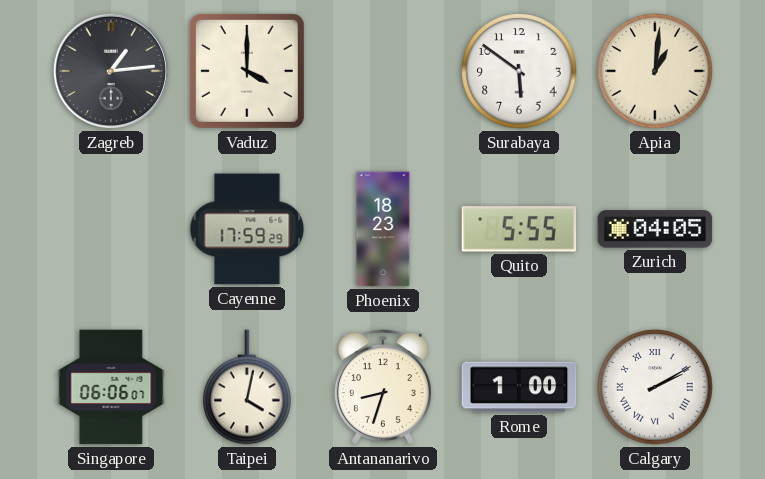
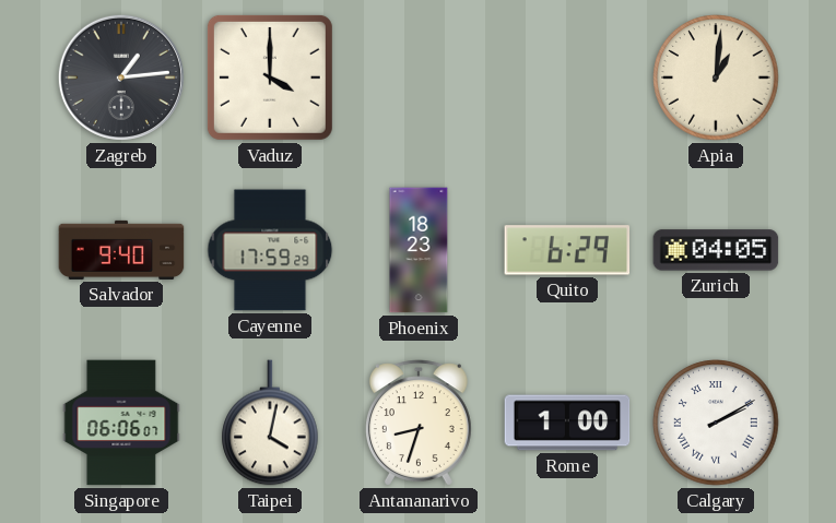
Surabaya: 5:51 -> none (519, 71)
Salvador: none -> 9:40 (121, 250)
Quito: 5:55 -> 6:29 (567, 250)
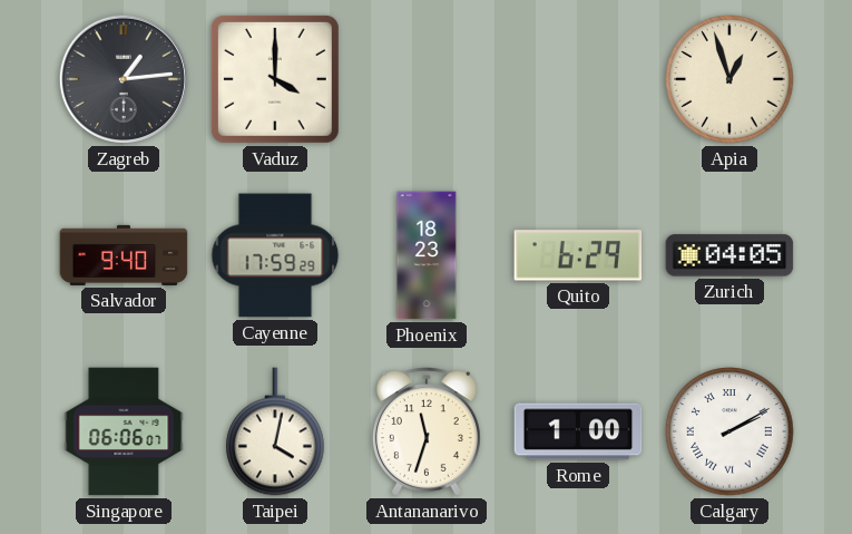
Apia: 1:01 -> 12:57 (729, 79)
Antananarivo: 8:33 -> 11:33 (427, 431)
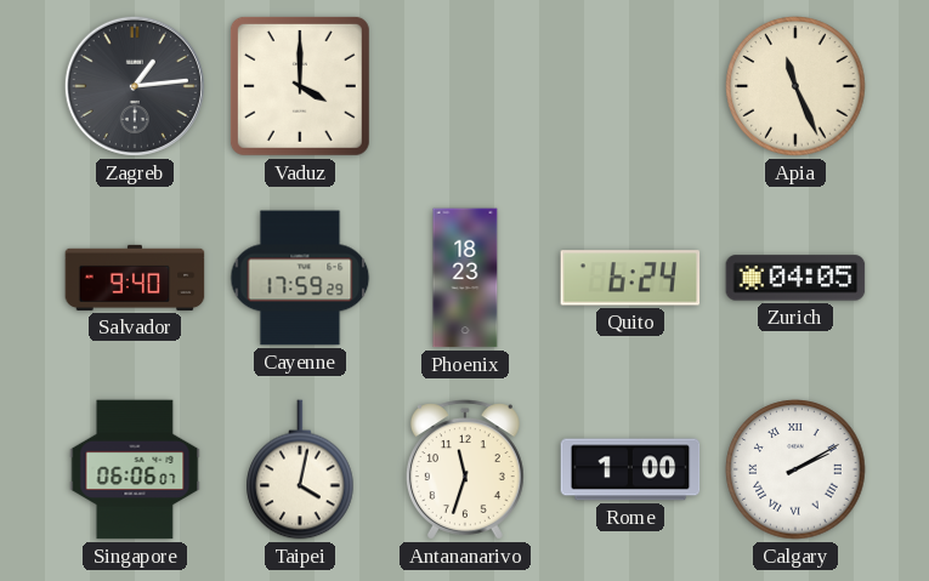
Apia: 12:57 -> 11:26 (795, 86)
Quito: 6:29 -> 6:24 (630, 278)
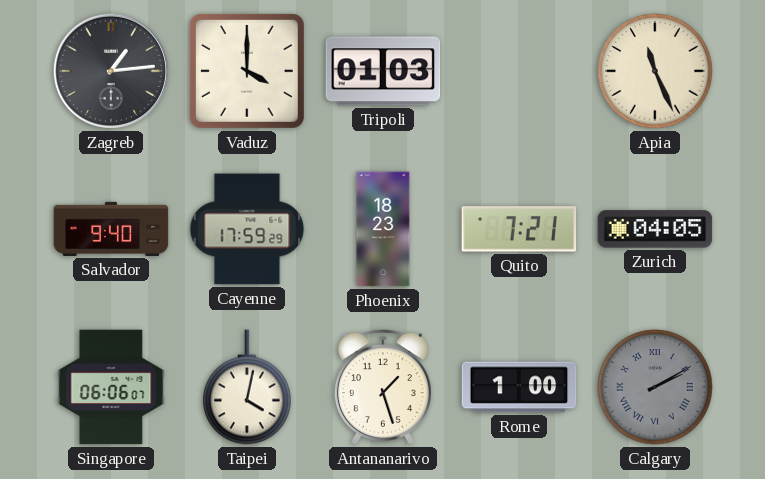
Tripoli: none -> 01:03 (383, 71)
Quito: 6:24 -> 7:21 (519, 229)
Antananarivo: 11:33 -> 1:27 (383, 387)
Calgary dial: white -> grey (655, 387)
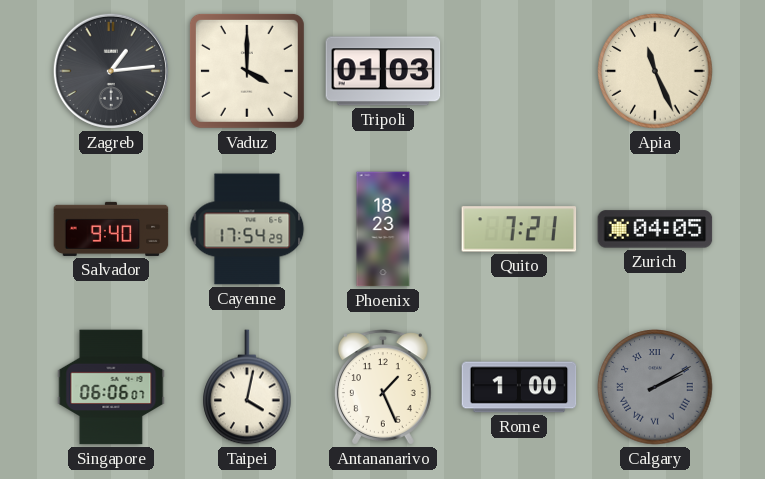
Cayenne: 17:59 -> 17:54 (247, 229)
Antananarivo: 1:27 -> 1:26 (383, 387)
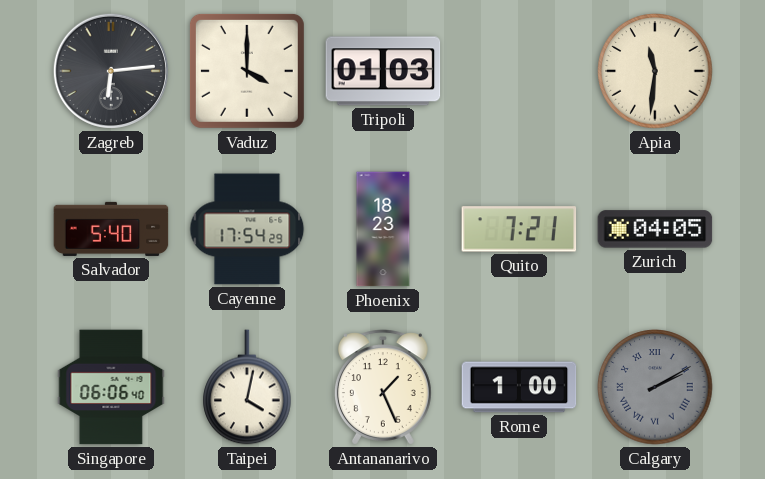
Zagreb: 1:14 -> 6:14 (111, 71)
Apia: 11:26 -> 11:31 (655, 71)
Salvador: 9:40 -> 5:40 (111, 229)
Singapore: 06:06:07 -> 06:06:40 (111, 387)
